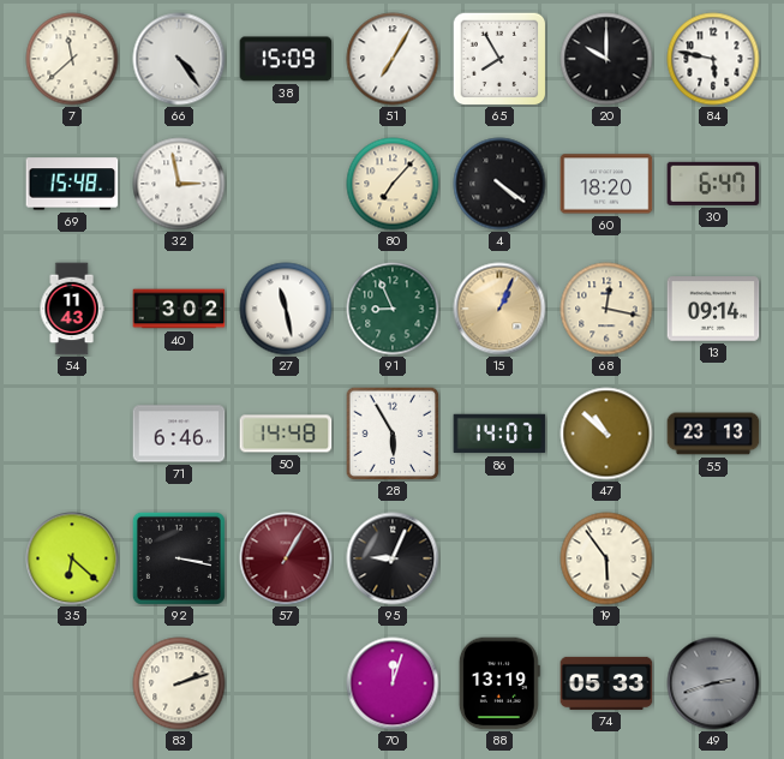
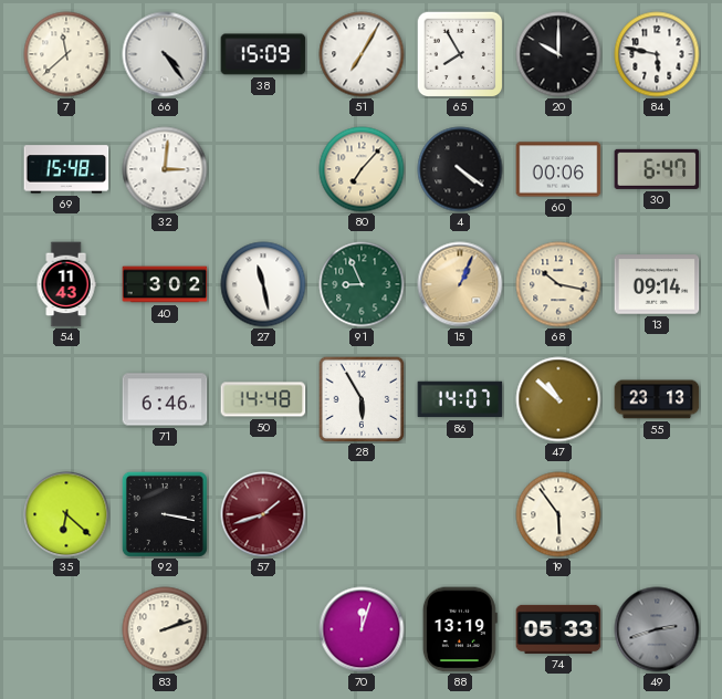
32: 2:58 -> 3:01 (165, 169)
60: 18:20 -> 00:06 (558, 169)
68: 12:17 -> 10:17 (558, 284)
57: 1:05 -> 1:42 (263, 514)
95: 9:04 -> none (393, 558)
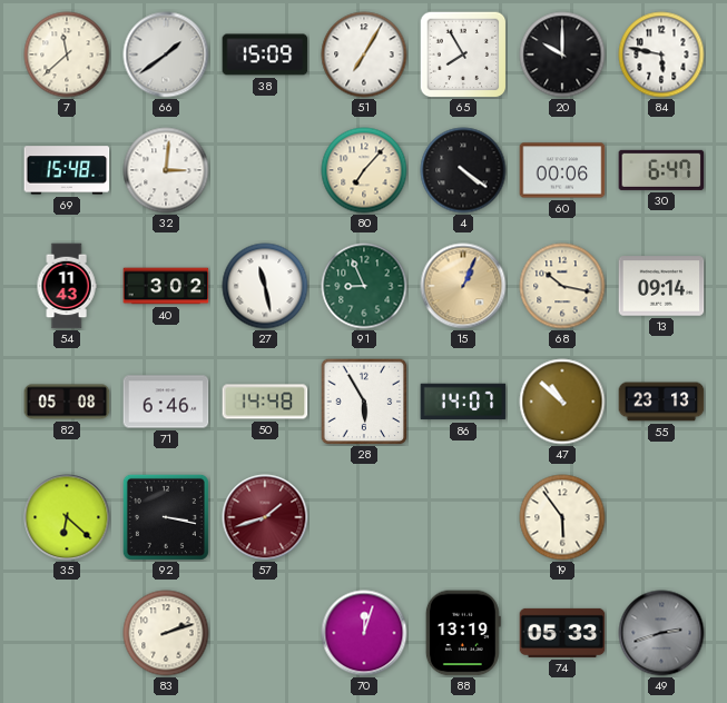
66: 4:24 -> 1:39 (166, 55)
82: none -> 05:08 (67, 402)
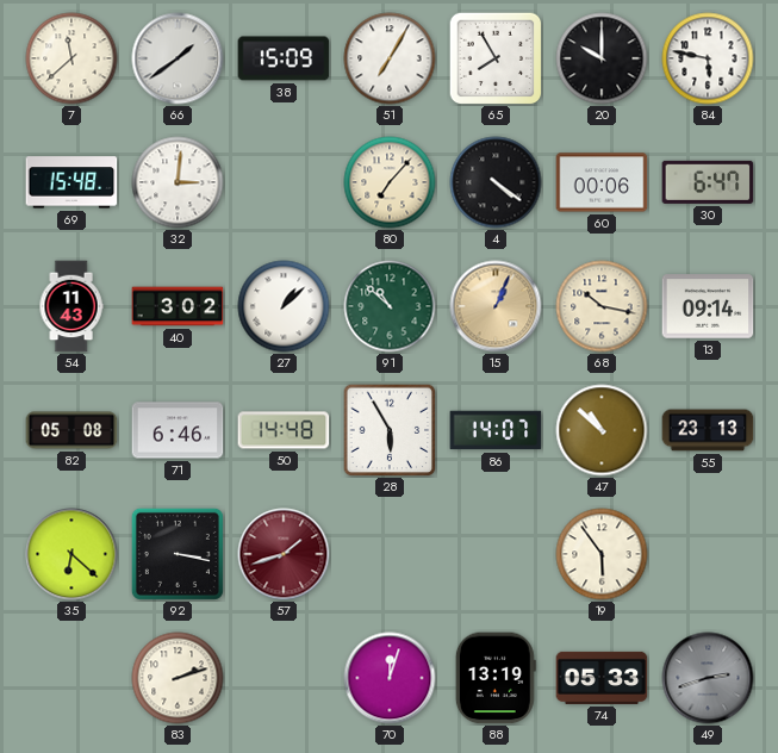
27: 11:28 -> 1:08 (284, 306)
91: 8:56 -> 10:52 (390, 306)
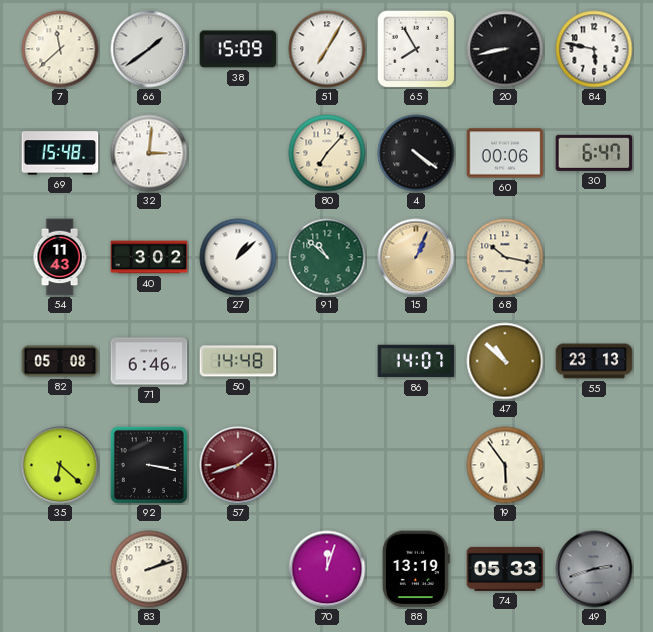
20: 10:00 -> 8:43 (505, 49)
13: 09:14 -> none (708, 306)
28: 5:55 -> none (390, 430)
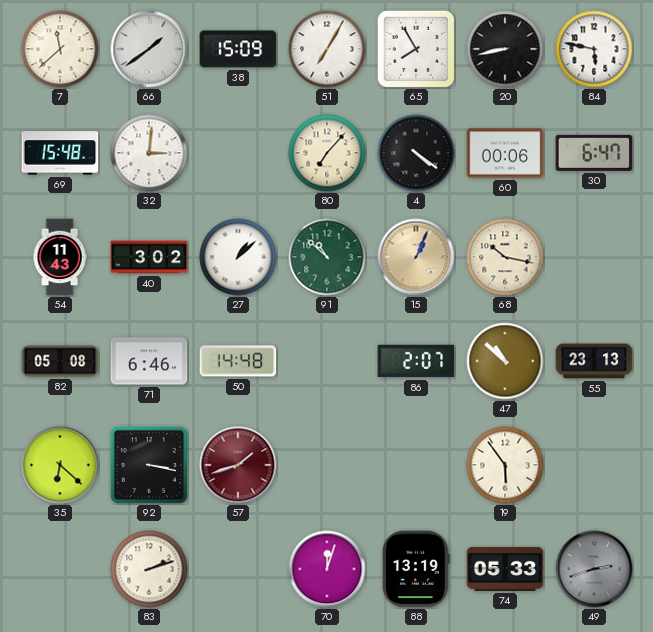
86: 14:07 -> 2:07 (416, 361)
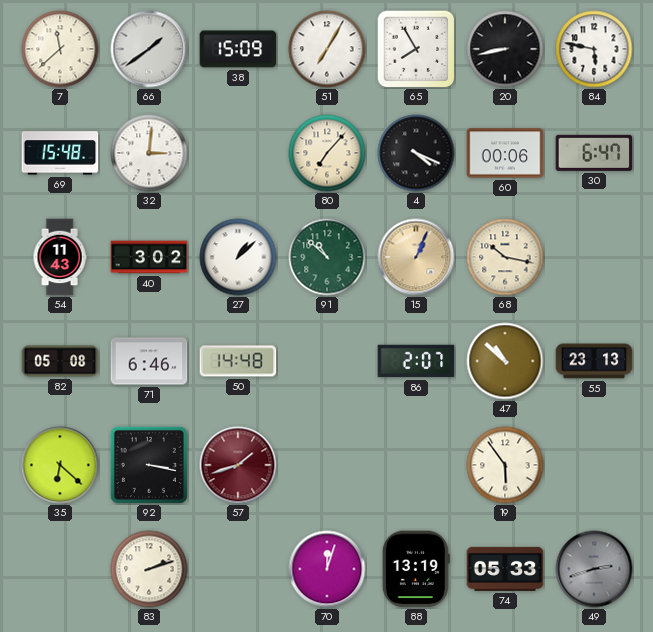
4: 4:21 -> 4:19 (416, 153)
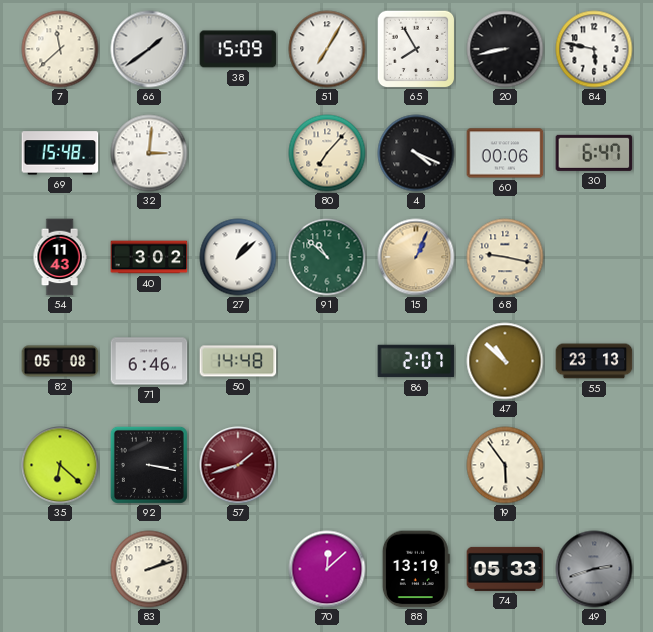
68: 10:17 -> 9:17 (505, 257)
70: 12:03 -> 12:08 (327, 569)
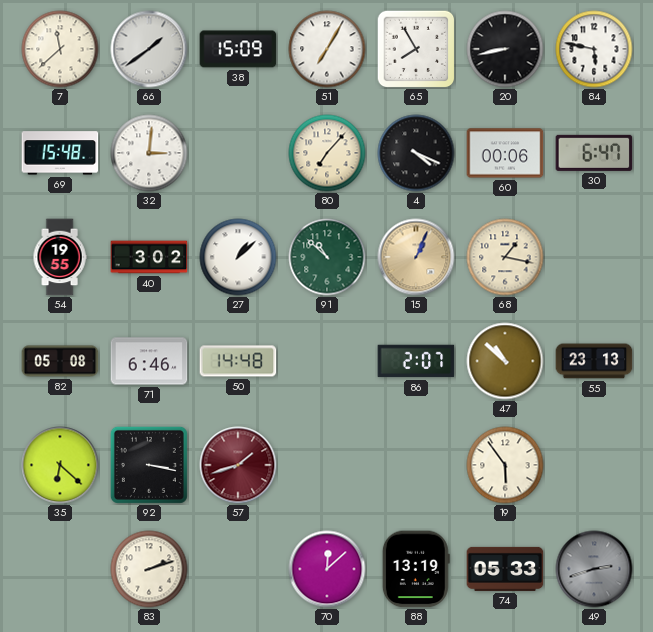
54: 11:43 -> 19:55 (60, 257)
68: 9:17 -> 1:17 (505, 257)
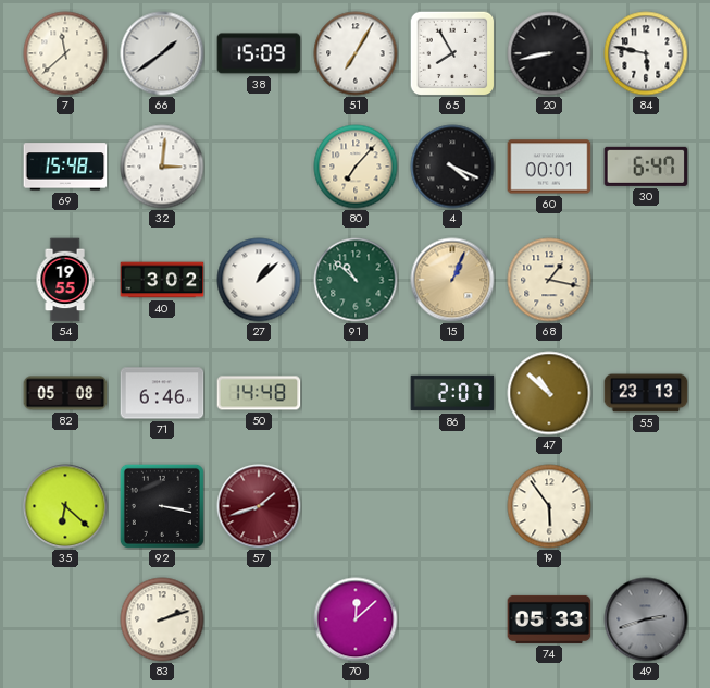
60: 00:06 -> 00:01 (549, 167)
88: 13:19 -> none (416, 569)
